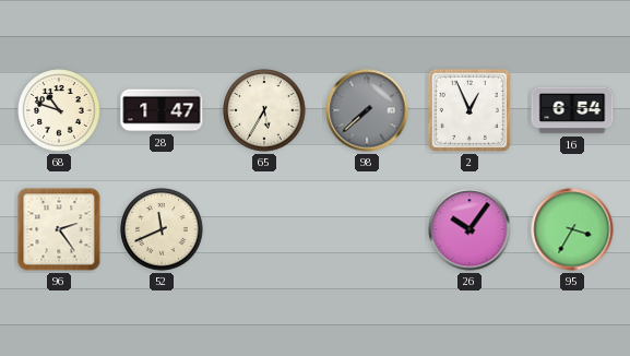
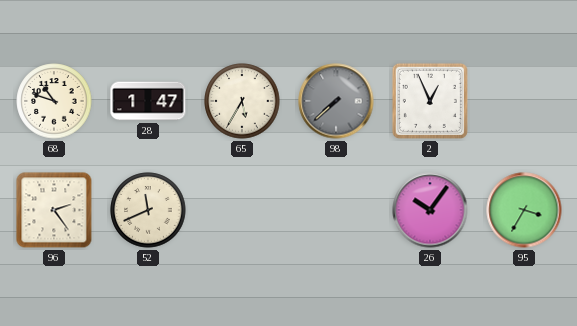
16: 6:54 -> none (572, 110)
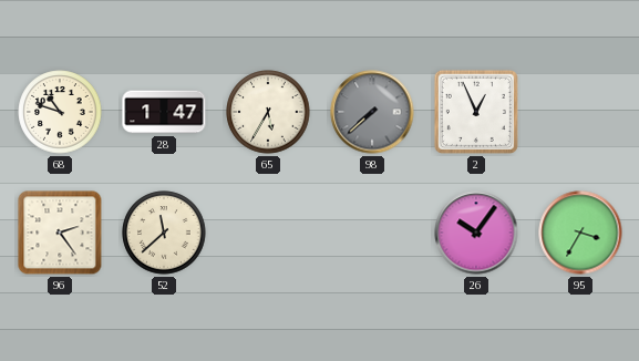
52: 11:41 -> 11:38 (164, 233)
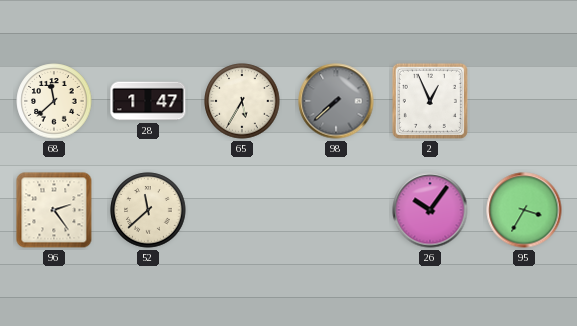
68: 10:48 -> 11:38 (54, 101)
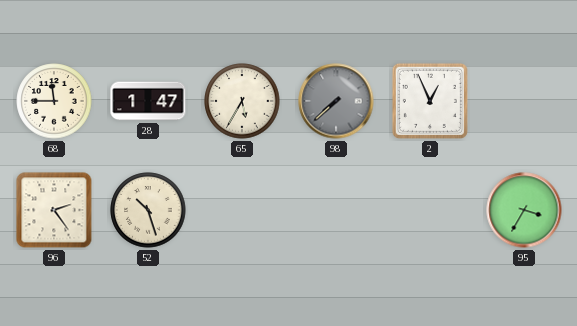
68: 11:38 -> 11:45 (54, 101)
52: 11:38 -> 10:27 (148, 210)
26: 10:06 -> none (430, 210)
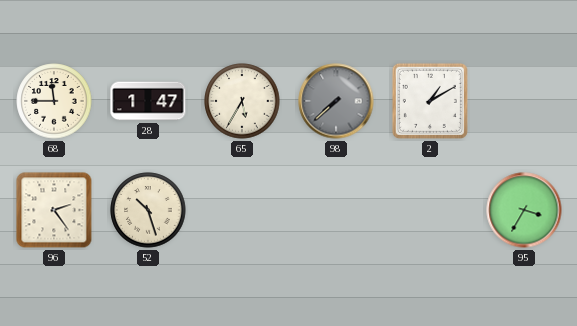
2: 12:56 -> 1:10 (430, 101)
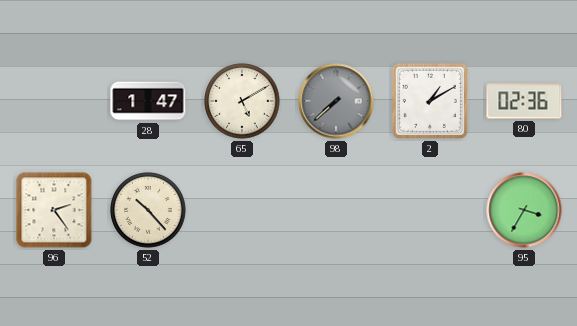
68: 11:45 -> none (54, 101)
65: 5:35 -> 5:10 (242, 101)
80: none -> 02:36 (524, 101)
52: 10:27 -> 10:23 (148, 210)
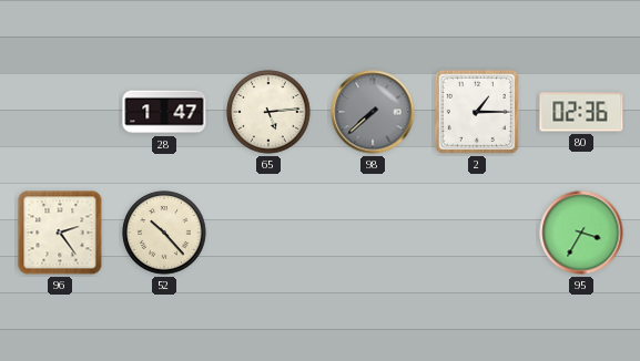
65: 5:10 -> 5:14 (268, 112)
2: 1:10 -> 1:15 (477, 112)
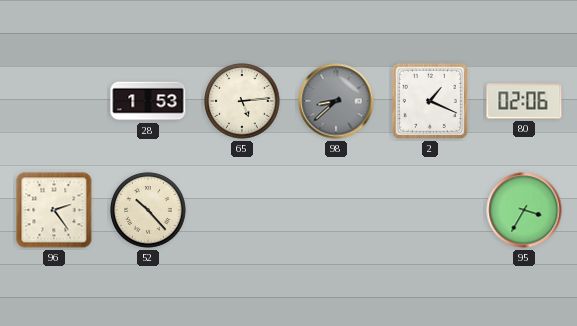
28: 1:47 -> 1:53 (148, 101)
98: 7:38 -> 8:38 (336, 101)
2: 1:15 -> 1:19 (430, 101)
80: 02:36 -> 02:06 (524, 101)
